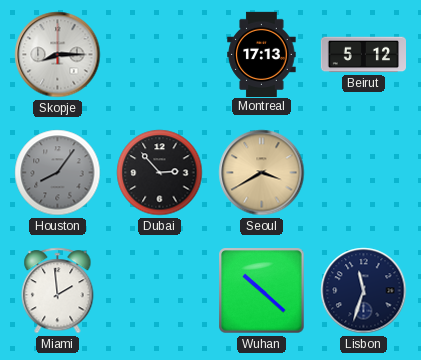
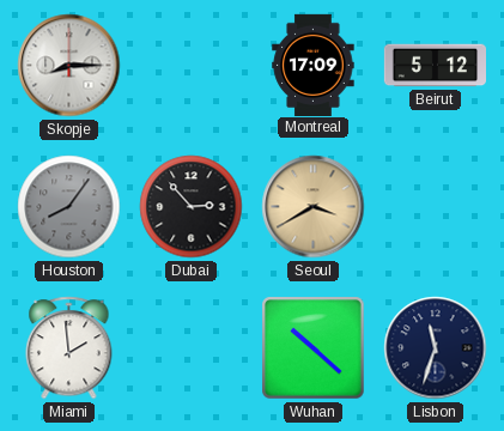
Montreal: 17:13 -> 17:09 (314, 65)
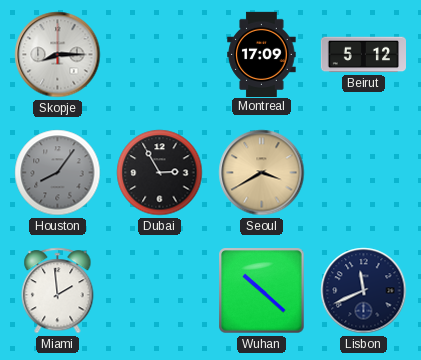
Dubai: 2:53 -> 2:55 (160, 173)
Lisbon: 11:33 -> 11:41 (364, 291)
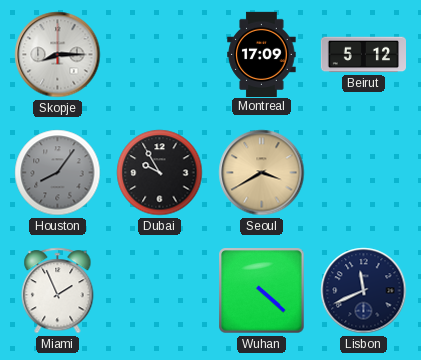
Dubai: 2:55 -> 9:55 (160, 173)
Miami: 1:59 -> 1:56 (58, 291)
Wuhan: 10:22 -> 4:22 (262, 291)
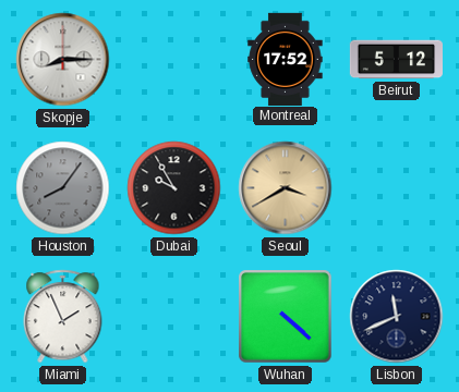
Montreal: 17:09 -> 17:52 (286, 59)
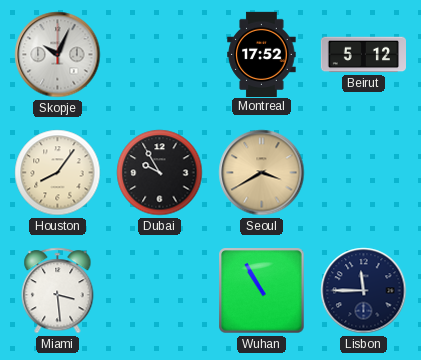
Skopje: 8:15 -> 10:04 (58, 55)
Houston dial: grey -> cream (58, 173)
Miami: 1:56 -> 3:29 (58, 291)
Wuhan: 4:22 -> 10:55 (262, 291)
Lisbon: 11:41 -> 11:45 (364, 291)
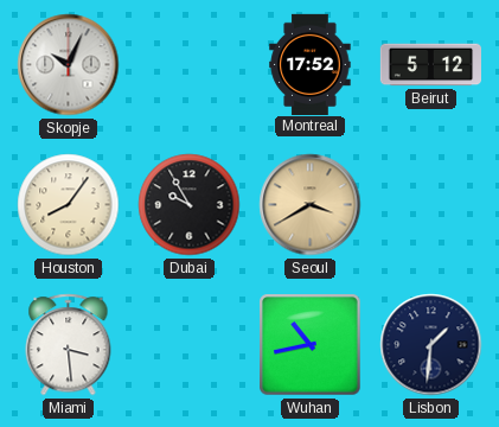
Wuhan: 10:55 -> 10:43 (311, 345)
Lisbon: 11:45 -> 1:31 (431, 345)
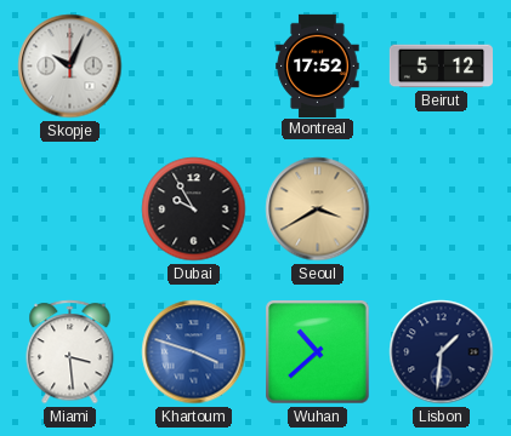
Houston: 8:06 -> none (69, 205)
Khartoum: none -> 3:48 (194, 352)
Wuhan: 10:43 -> 10:38 (318, 352)
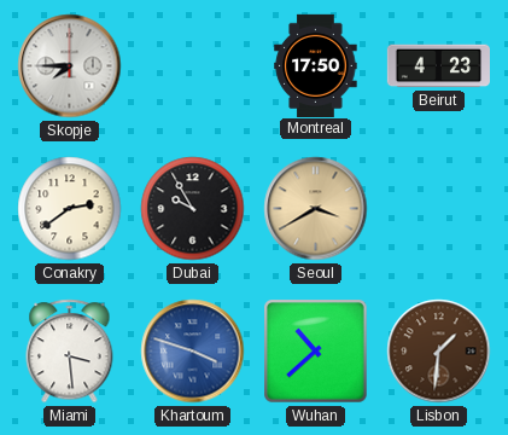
Skopje: 10:04 -> 7:45 (70, 66)
Montreal: 17:52 -> 17:50 (316, 65)
Beirut: 5:12 -> 4:23 (438, 66)
Conakry: none -> 2:39 (70, 209)
Lisbon dial: navy -> brown (439, 352)
